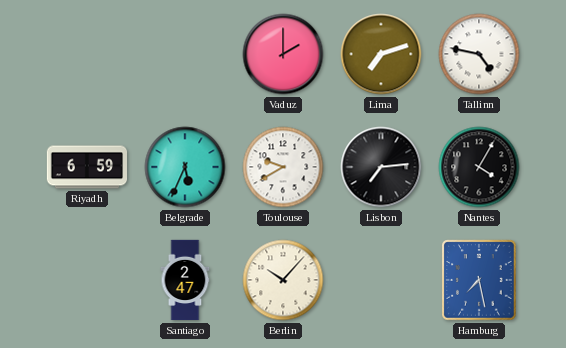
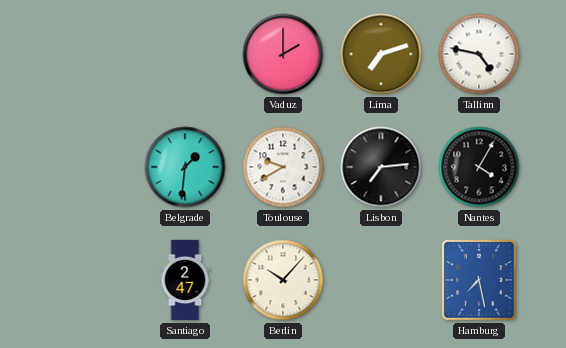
Riyadh: 6:59 -> none (87, 167)
Belgrade: 5:34 -> 1:31 (185, 167)
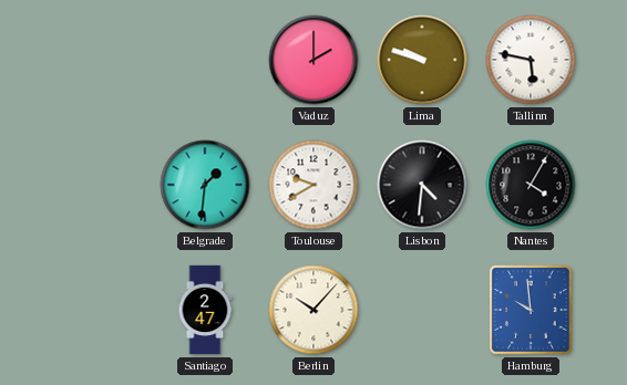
Lima: 7:12 -> 9:48 (422, 60)
Tallinn: 4:47 -> 5:47 (531, 60)
Lisbon: 7:14 -> 4:31 (422, 185)
Hamburg: 7:28 -> 9:59 (531, 310)
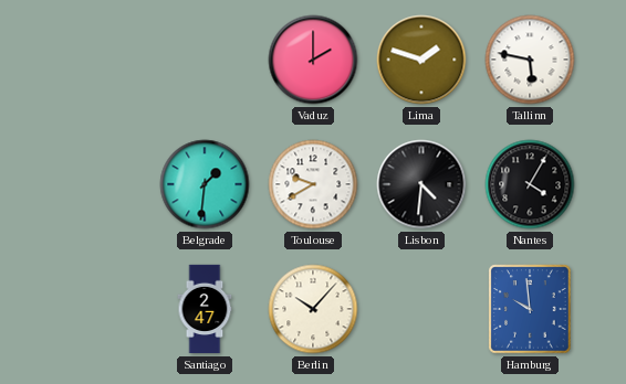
Lima: 9:48 -> 1:48 (421, 60)
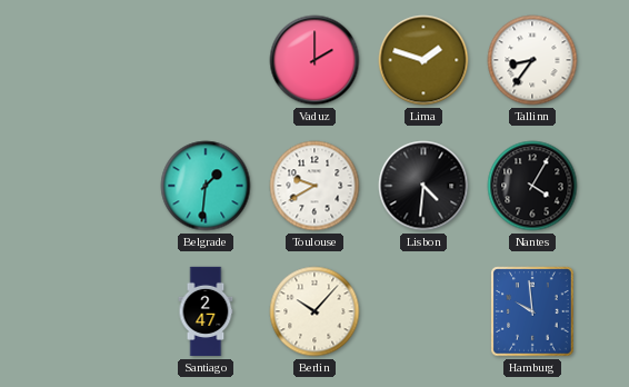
Tallinn: 5:47 -> 8:36 (532, 60)
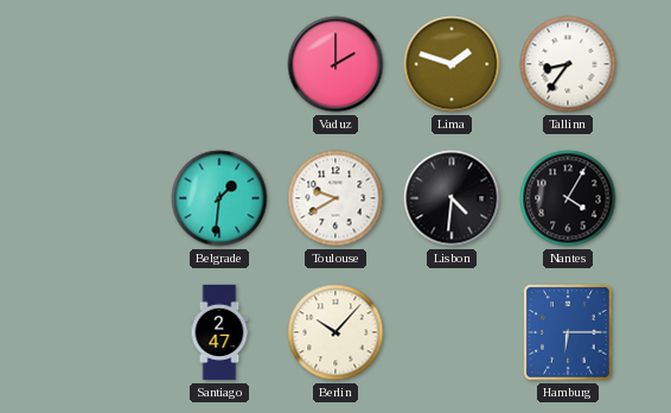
Hamburg: 9:59 -> 6:15 (568, 332)
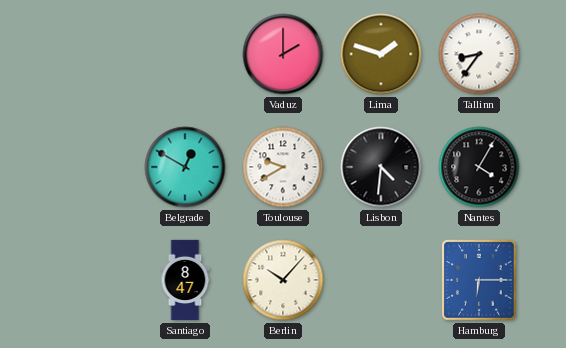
Belgrade: 1:31 -> 12:50 (185, 167)
Santiago: 2:47 -> 8:47 (185, 280)
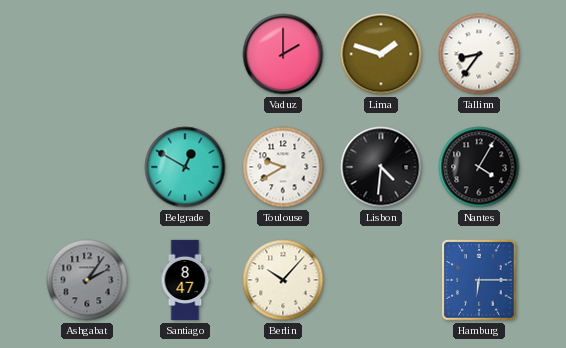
Ashgabat: none -> 2:06 (87, 280)
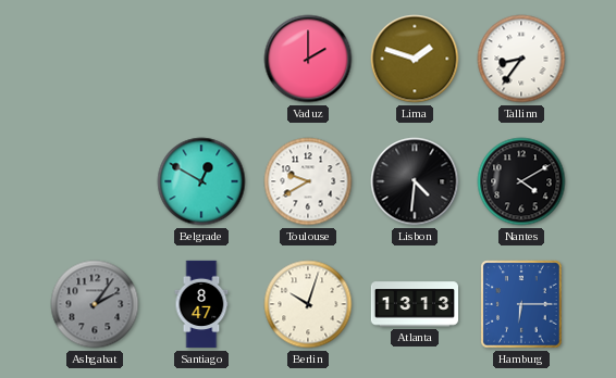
Nantes: 4:05 -> 4:10 (521, 181)
Berlin: 10:07 -> 10:03 (308, 304)
Atlanta: none -> 13:13 (414, 304)
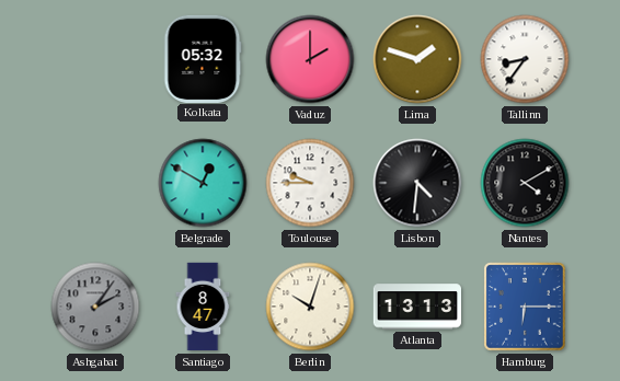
Kolkata: none -> 05:32 (203, 58)
Toulouse: 9:40 -> 9:45 (310, 183)
